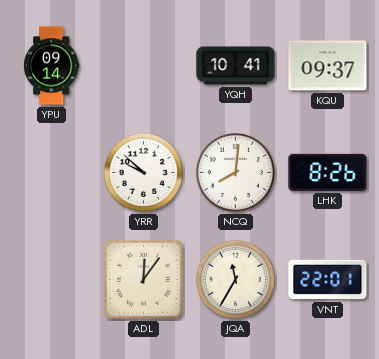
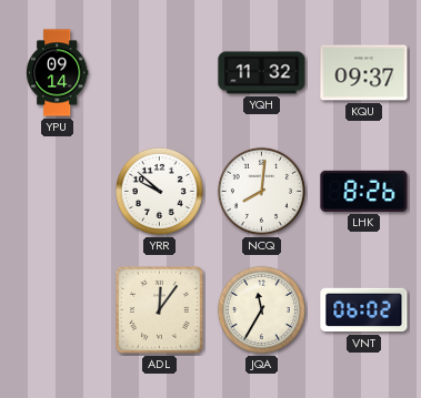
YQH: 10:41 -> 11:32 (262, 73)
VNT: 22:01 -> 06:02 (364, 310)
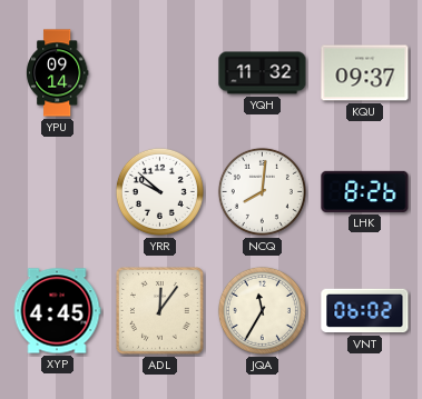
XYP: none -> 4:45 (57, 311)
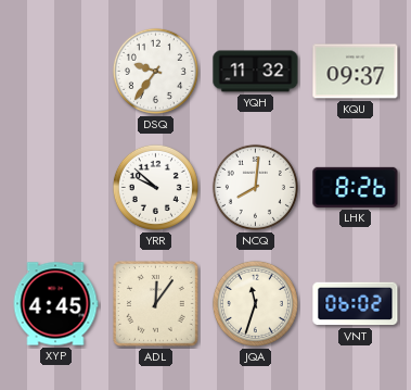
YPU: 09:14 -> none (57, 73)
DSQ: none -> 9:36 (155, 71)
JQA: 11:35 -> 11:33 (255, 303)
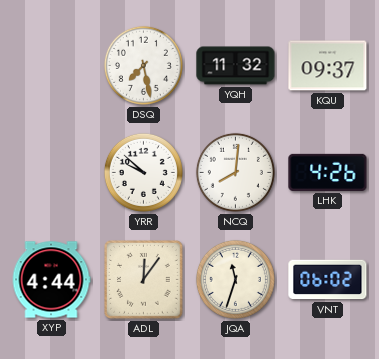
DSQ: 9:36 -> 7:28 (143, 65)
LHK: 8:26 -> 4:26 (328, 172)
XYP: 4:45 -> 4:44 (51, 280)
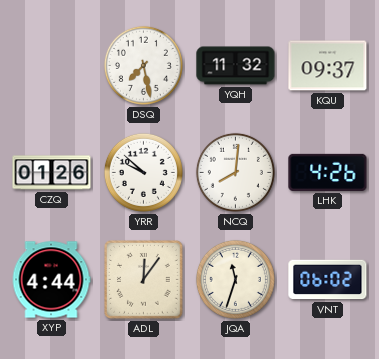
CZQ: none -> 01:26 (52, 173)
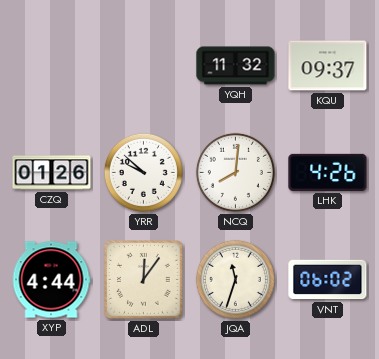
DSQ: 7:28 -> none (143, 65)
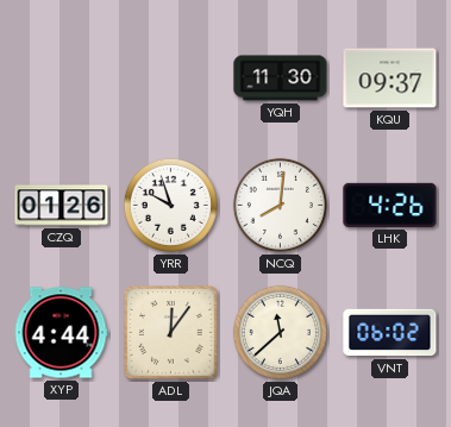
YQH: 11:32 -> 11:30 (281, 79)
YRR: 9:52 -> 9:57 (170, 205)
JQA: 11:33 -> 11:38 (280, 332)
